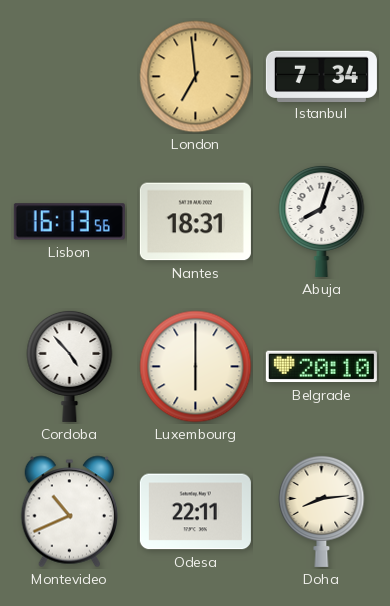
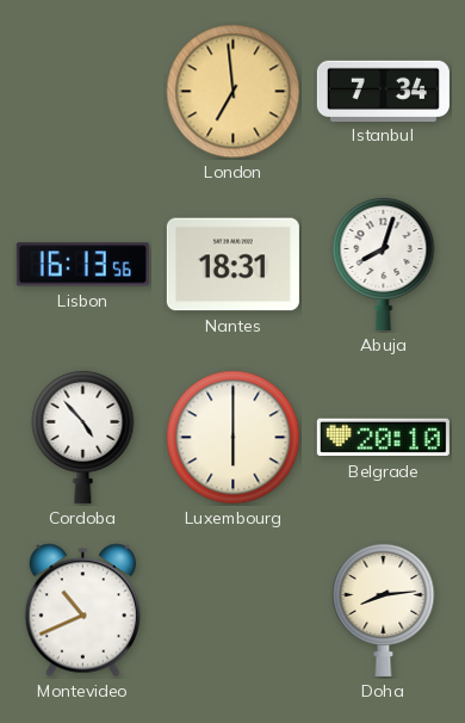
Odesa: 22:11 -> none (195, 512)
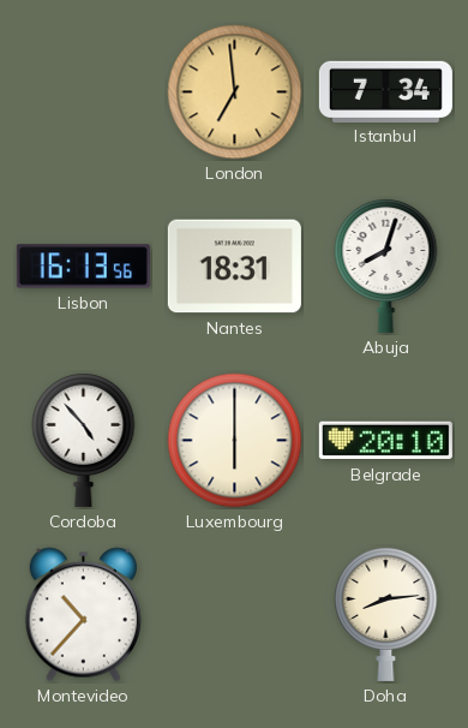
Montevideo: 10:41 -> 10:37 (83, 615)
